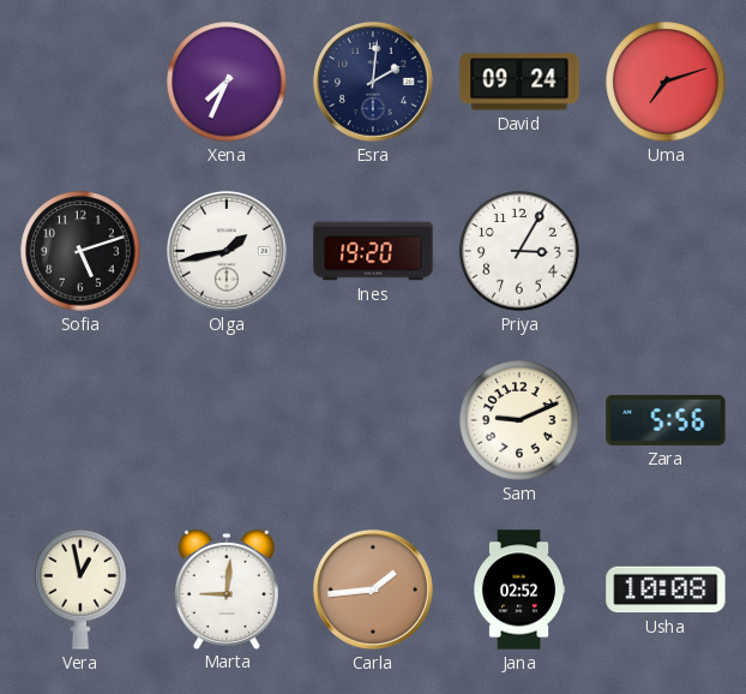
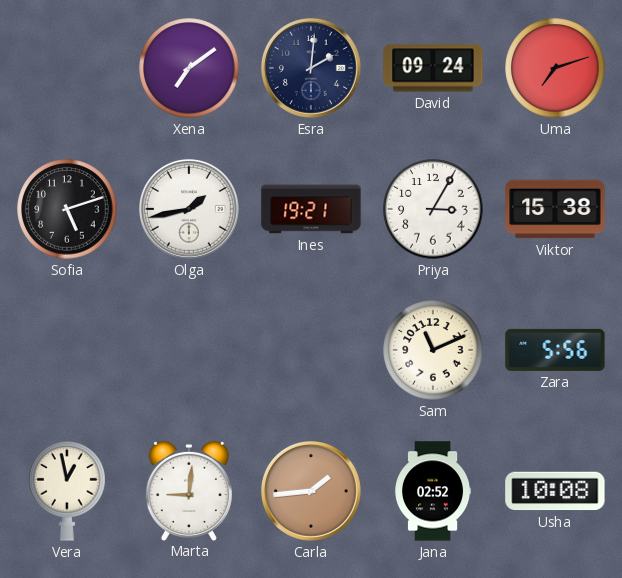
Xena: 7:34 -> 7:09 (189, 68)
Ines: 19:20 -> 19:21 (311, 209)
Viktor: none -> 15:38 (555, 209)
Sam: 9:11 -> 11:11 (433, 350)
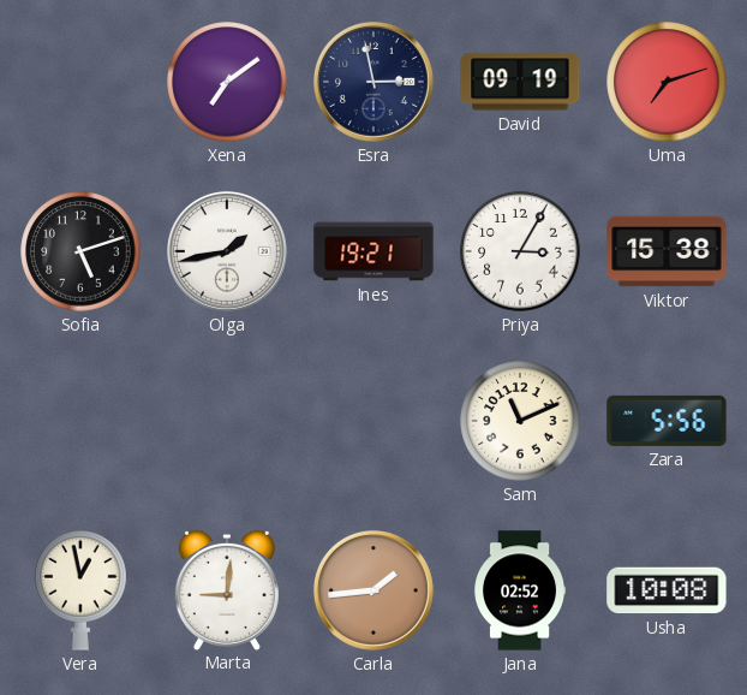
Esra: 2:01 -> 2:58 (374, 82)
David: 09:24 -> 09:19 (520, 82)
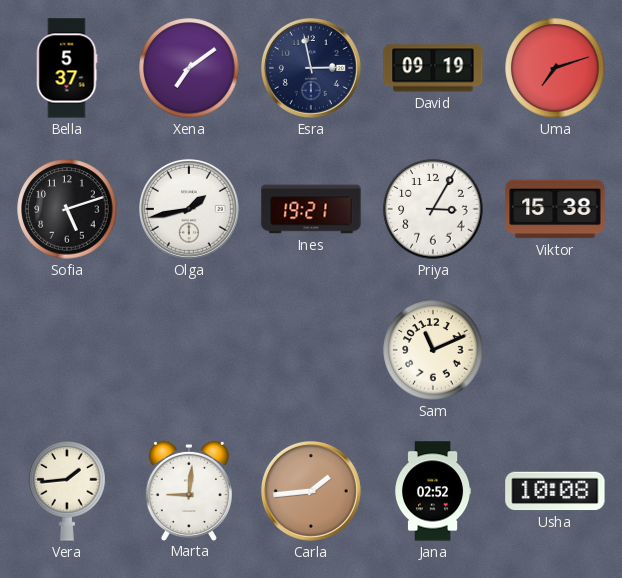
Bella: none -> 5:37 (67, 68)
Zara: 5:56 -> none (667, 421)
Vera: 12:58 -> 1:44 (67, 492)
